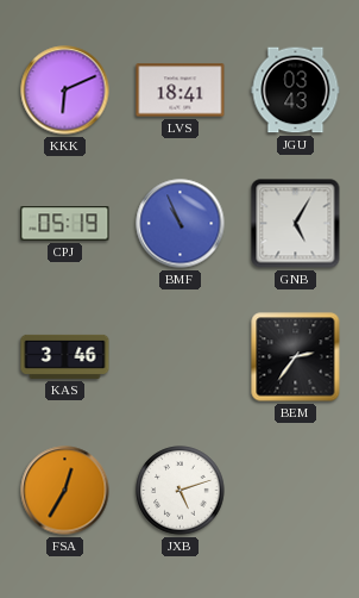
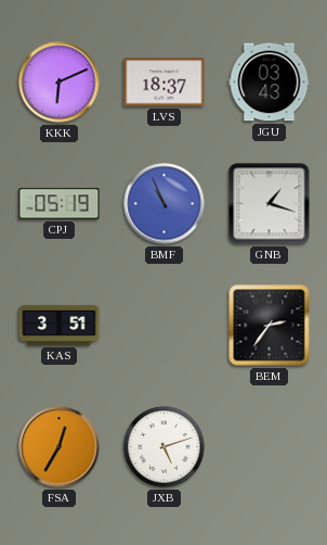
LVS: 18:41 -> 18:37 (165, 83)
GNB: 5:05 -> 1:18 (270, 204)
KAS: 3:46 -> 3:51 (60, 325)
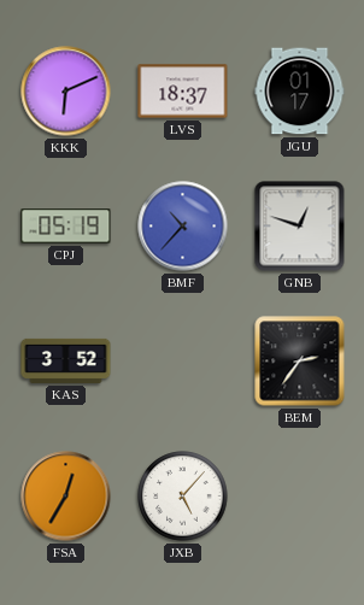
JGU: 03:43 -> 01:17 (300, 92)
BMF: 10:56 -> 10:37 (183, 227)
GNB: 1:18 -> 12:48 (300, 227)
KAS: 3:51 -> 3:52 (66, 360)
JXB: 5:12 -> 5:07 (183, 497)
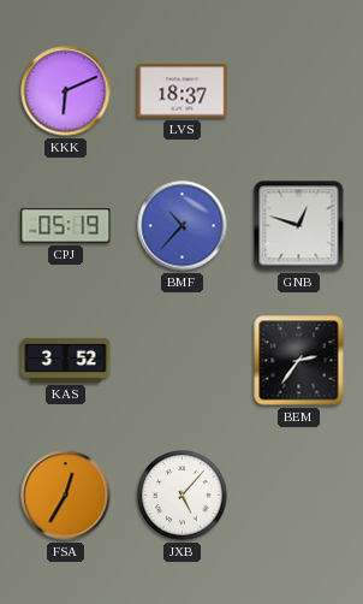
JGU: 01:17 -> none (300, 92)
